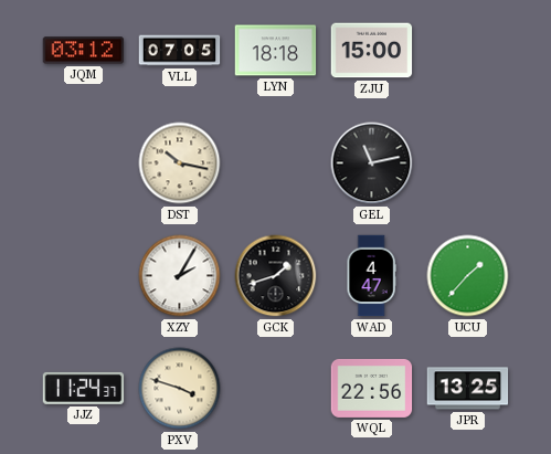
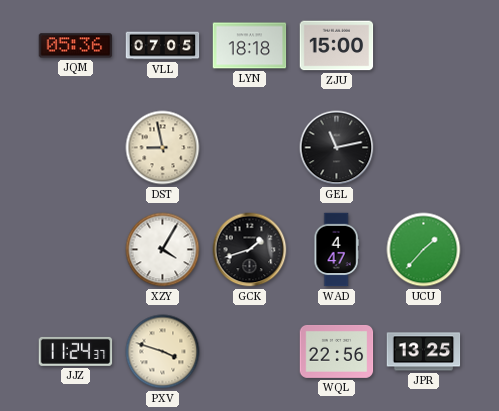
JQM: 03:12 -> 05:36 (76, 46)
DST: 10:17 -> 8:58 (163, 148)
XZY: 2:05 -> 4:05 (163, 250)
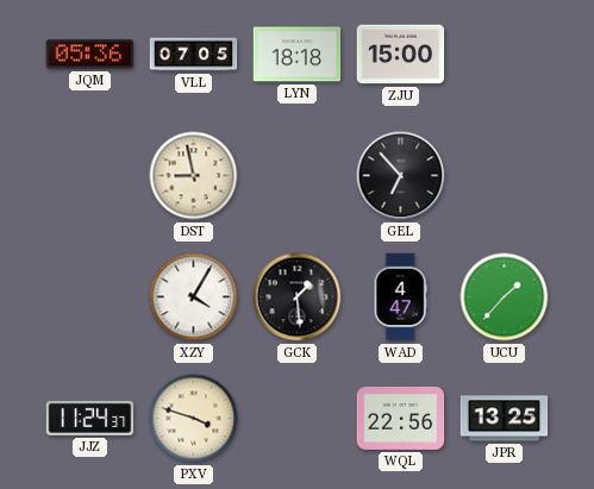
GEL: 11:13 -> 6:53 (401, 176)
GCK: 1:42 -> 1:29 (298, 297)
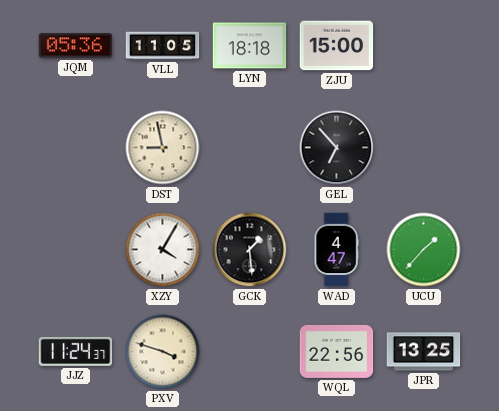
VLL: 07:05 -> 11:05 (163, 46)
